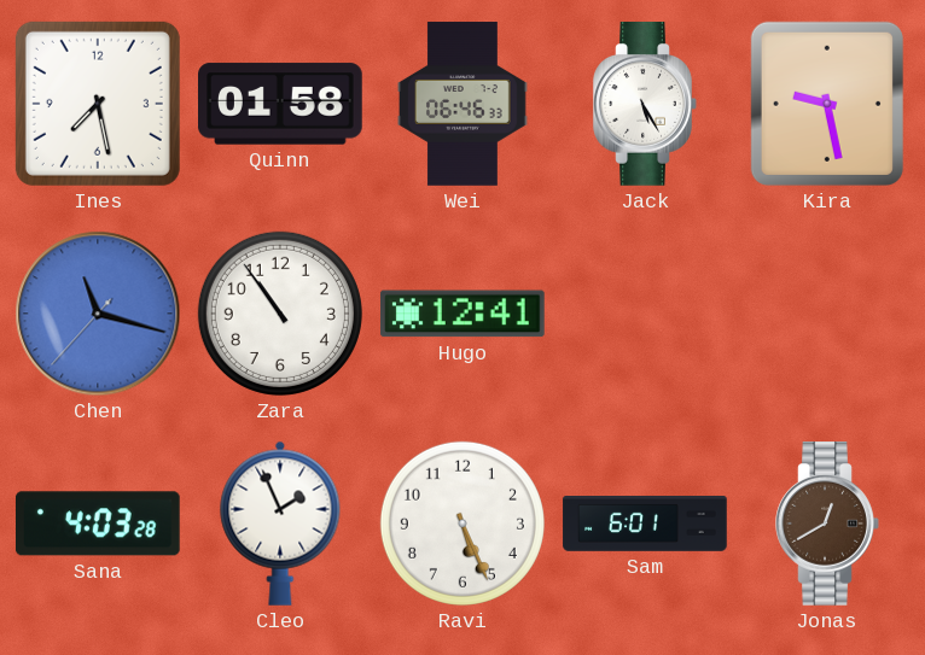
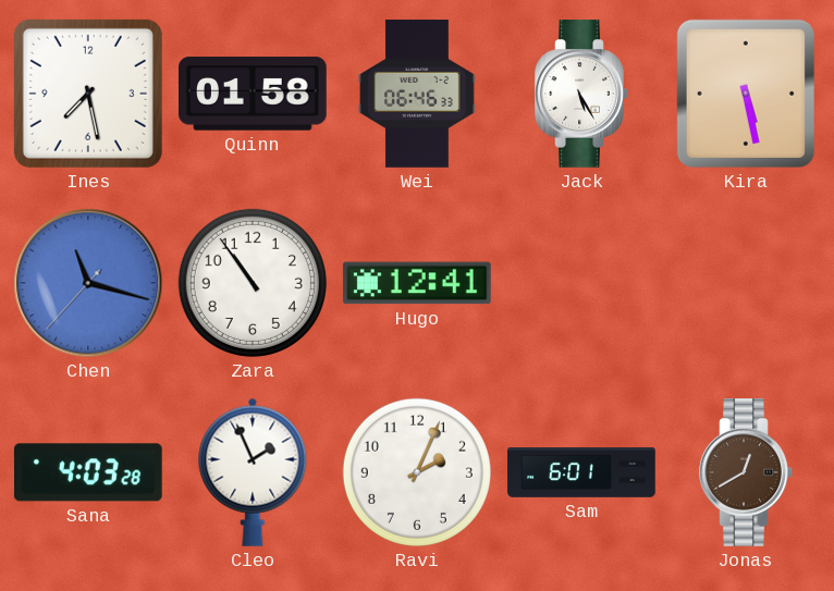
Kira: 9:28 -> 5:28 (746, 94)
Ravi: 5:26 -> 2:04 (417, 472)
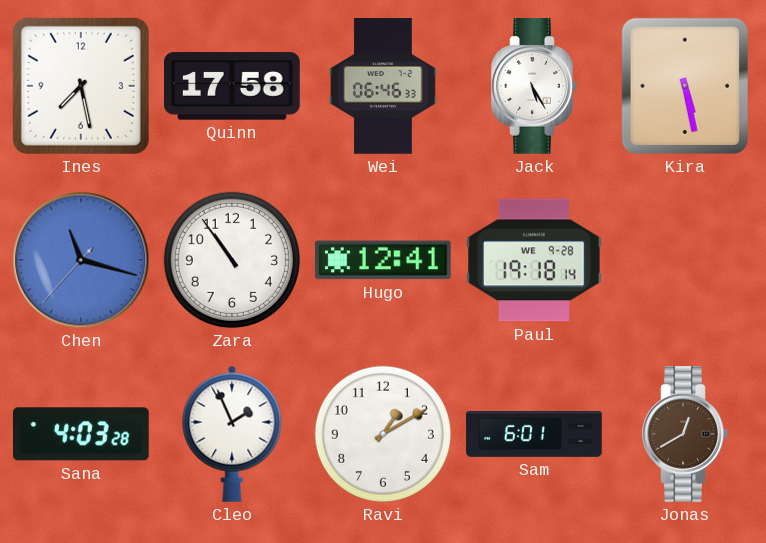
Quinn: 01:58 -> 17:58 (233, 86)
Paul: none -> 19:18 (535, 260)
Ravi: 2:04 -> 1:10 (383, 434)
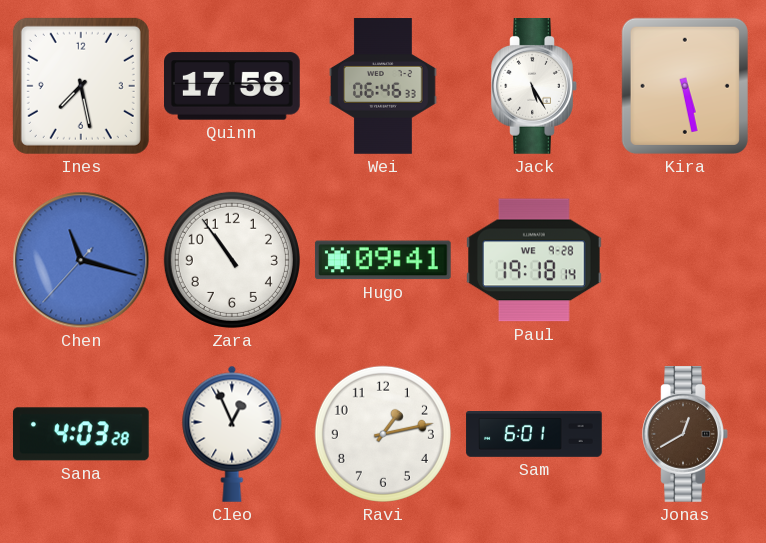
Hugo: 12:41 -> 09:41 (383, 260)
Cleo: 1:56 -> 12:56 (232, 434)
Ravi: 1:10 -> 1:13 (383, 434)
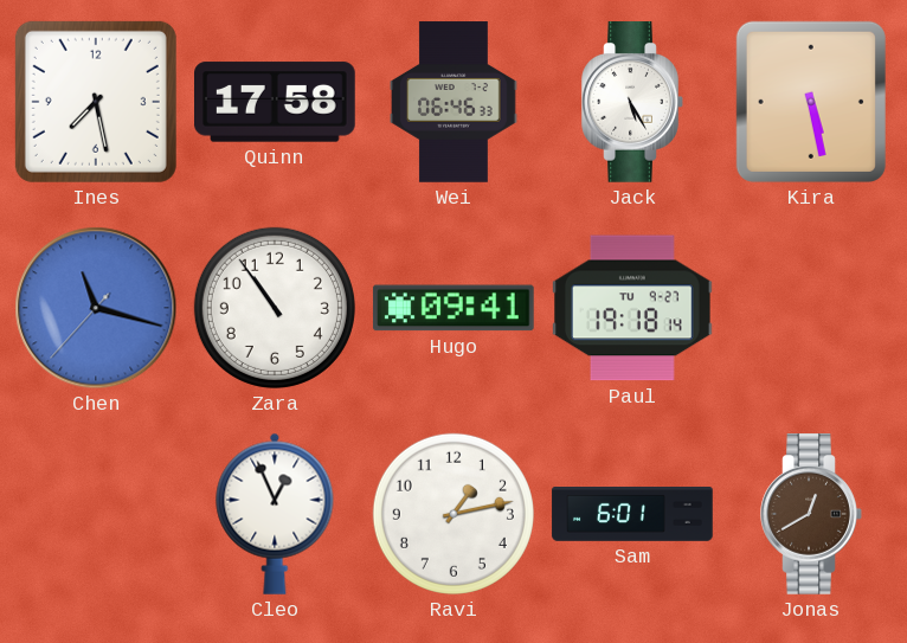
Paul date: WE 9-28 -> TU 9-27 (633, 308)
Sana: 4:03 -> none (81, 434)
